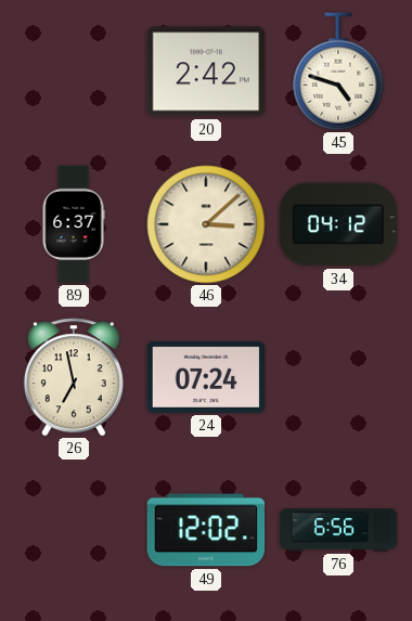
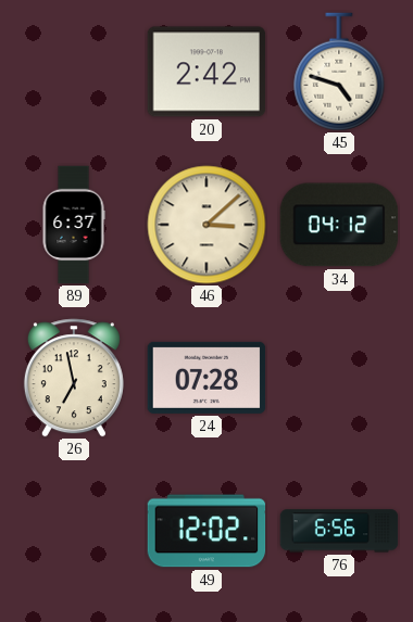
24: 07:24 -> 07:28 (206, 378)
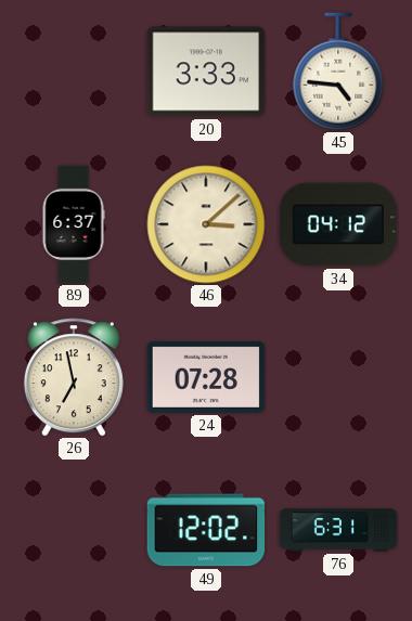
20: 2:42 -> 3:33 (206, 72)
45: 4:48 -> 4:46 (338, 72)
76: 6:56 -> 6:31 (338, 530)
